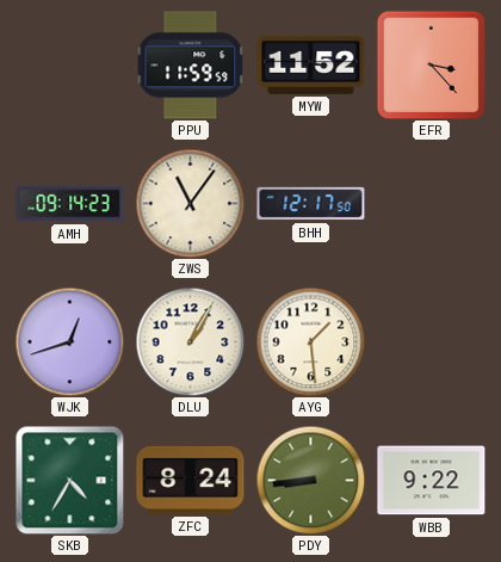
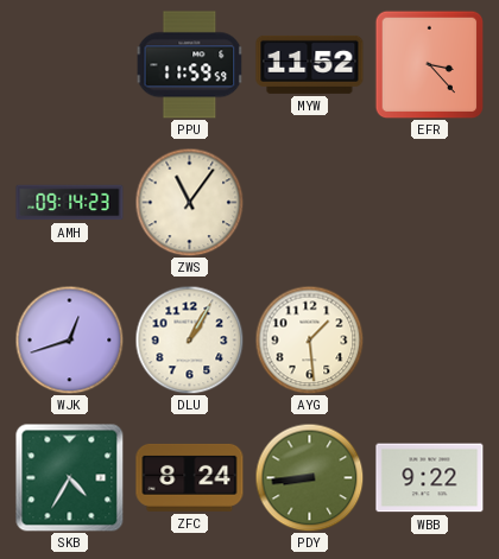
BHH: 12:17 -> none (311, 204)
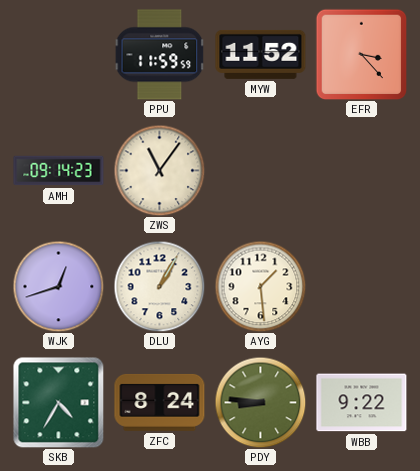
PDY: 8:44 -> 8:46 (260, 402)
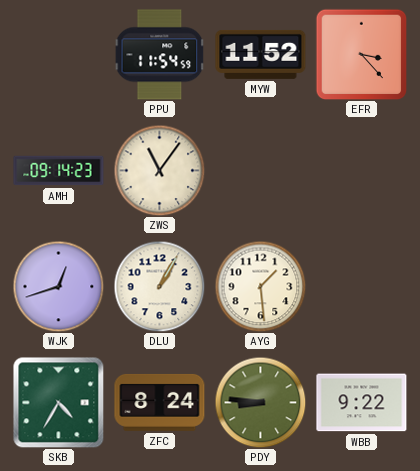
PPU: 11:59 -> 11:54 (160, 55)
